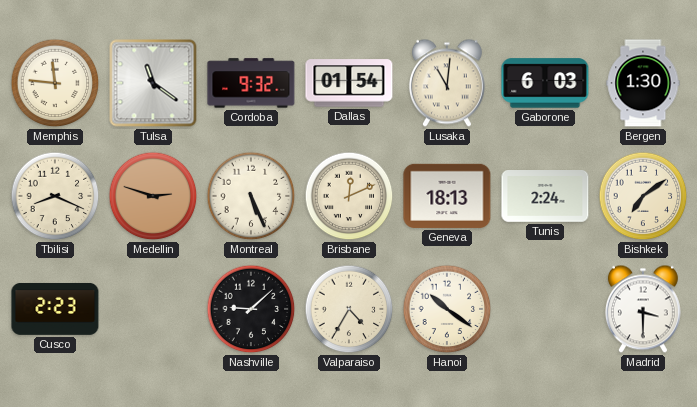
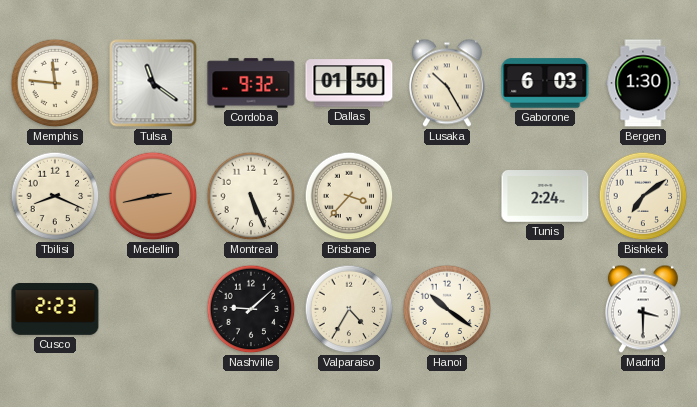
Dallas: 01:54 -> 01:50 (349, 83)
Lusaka: 11:01 -> 10:25 (447, 83)
Medellin: 2:48 -> 2:43 (153, 196)
Brisbane: 12:11 -> 3:37 (349, 196)
Geneva: 18:13 -> none (447, 196)
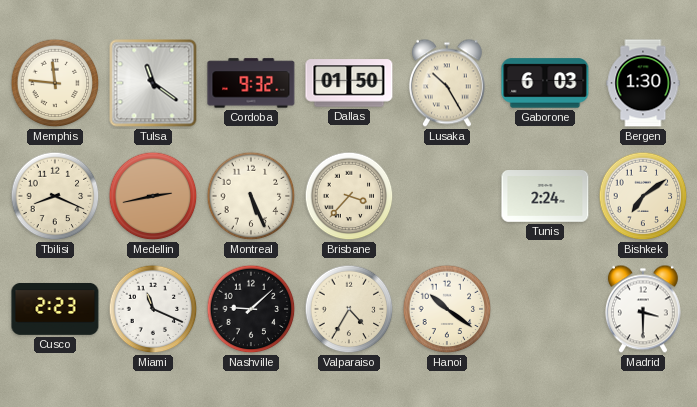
Miami: none -> 11:19 (153, 309)
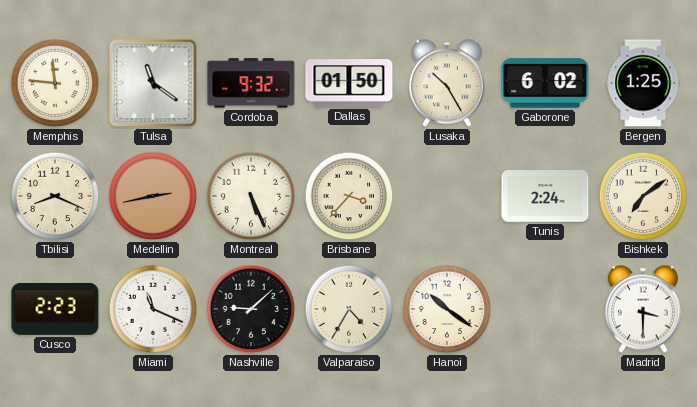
Gaborone: 6:03 -> 6:02 (545, 83)
Bergen: 1:30 -> 1:25 (643, 83)
